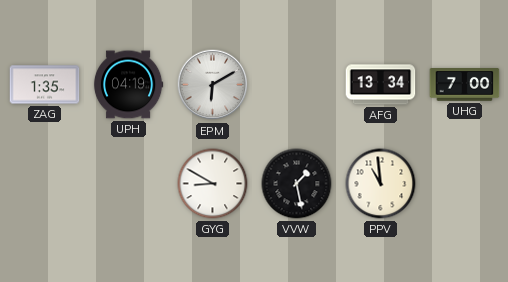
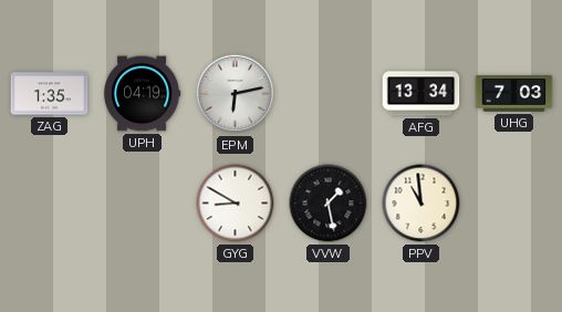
EPM: 6:10 -> 6:13 (236, 94)
UHG: 7:00 -> 7:03 (514, 94)
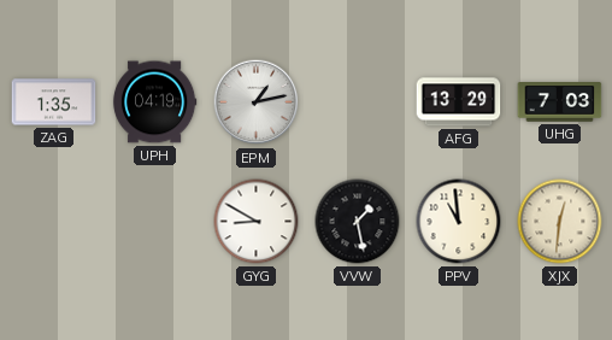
EPM: 6:13 -> 1:13 (257, 102)
AFG: 13:34 -> 13:29 (459, 102)
XJX: none -> 12:31 (560, 222)
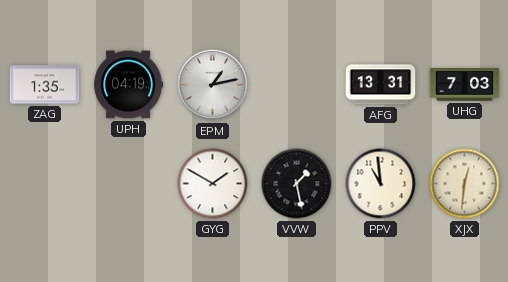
AFG: 13:29 -> 13:31 (381, 85)
GYG: 8:50 -> 1:50 (213, 184)
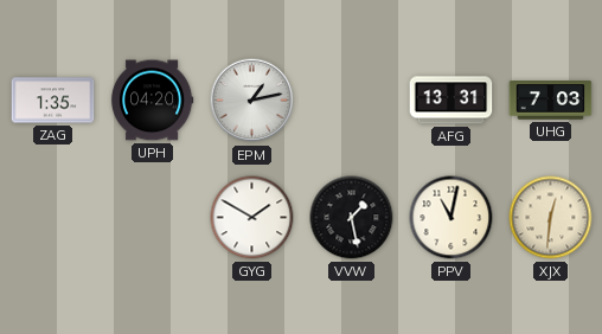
UPH: 04:19 -> 04:20 (152, 101)
PPV: 10:59 -> 11:02 (451, 218)
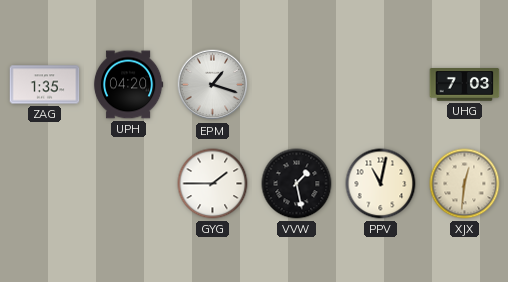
EPM: 1:13 -> 1:18 (213, 85)
AFG: 13:31 -> none (451, 101)
GYG: 1:50 -> 1:45 (213, 184)
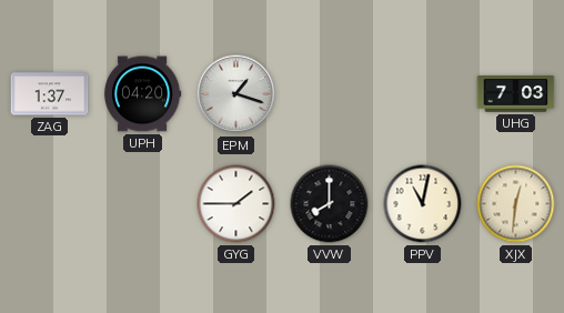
ZAG: 1:35 -> 1:37 (50, 94)
VVW: 1:28 -> 8:00 (330, 204)
